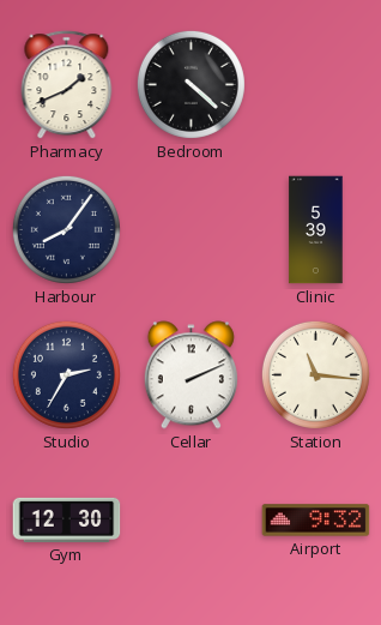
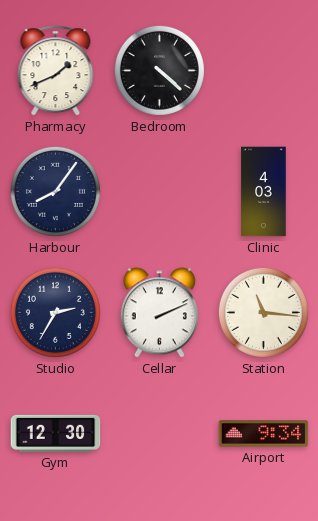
Clinic: 5:39 -> 4:03 (264, 192)
Airport: 9:32 -> 9:34 (264, 434)
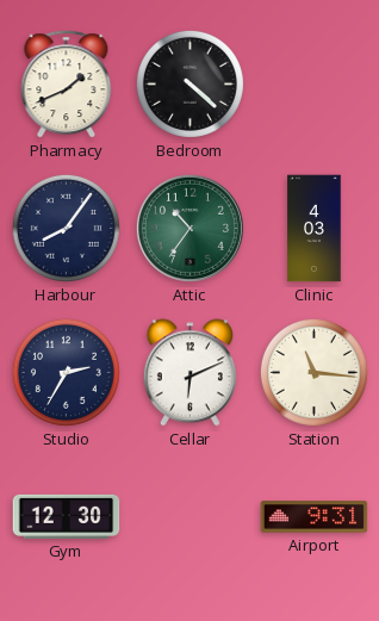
Attic: none -> 10:36 (189, 228)
Cellar: 2:11 -> 6:11 (189, 373)
Airport: 9:34 -> 9:31 (315, 517)
